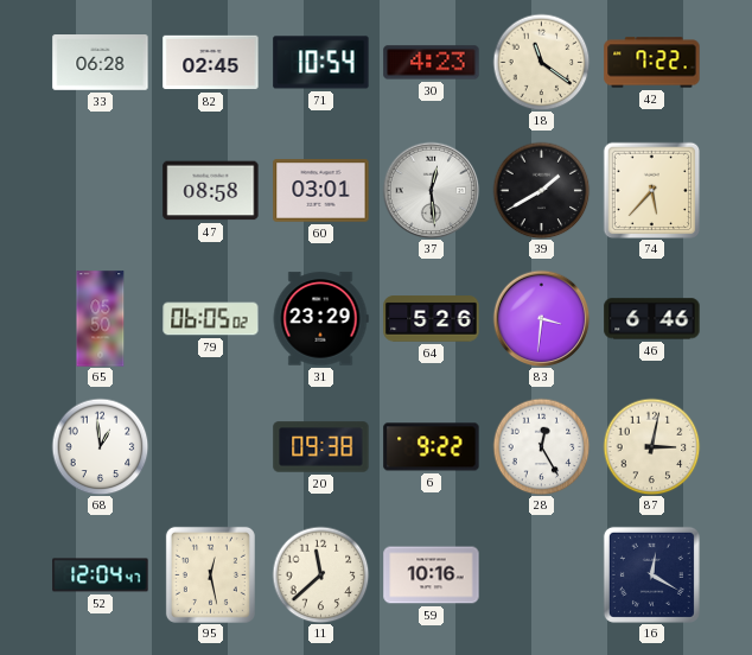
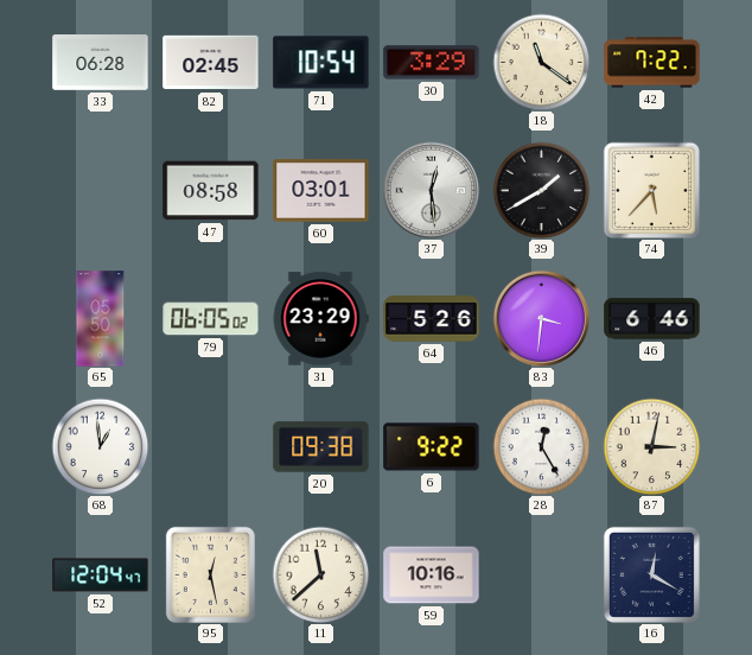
30: 4:23 -> 3:29 (432, 63)
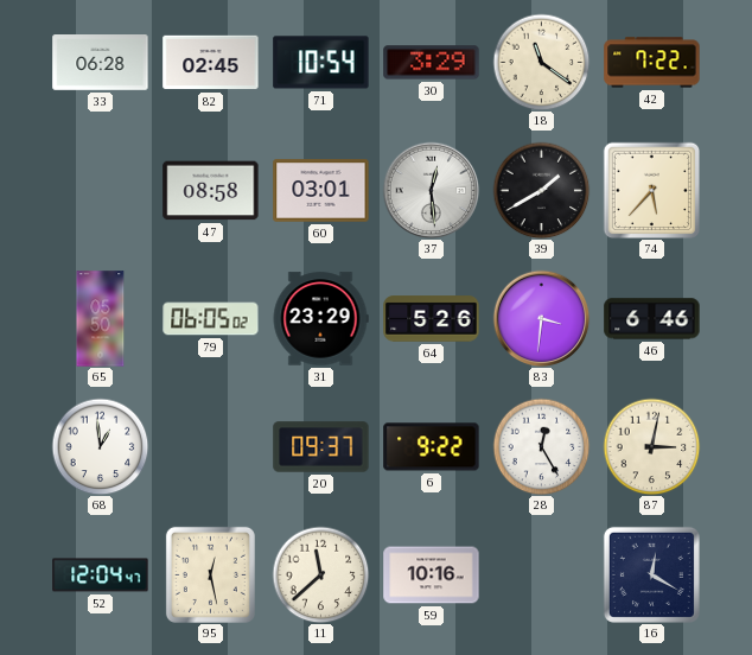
20: 09:38 -> 09:37 (321, 447)
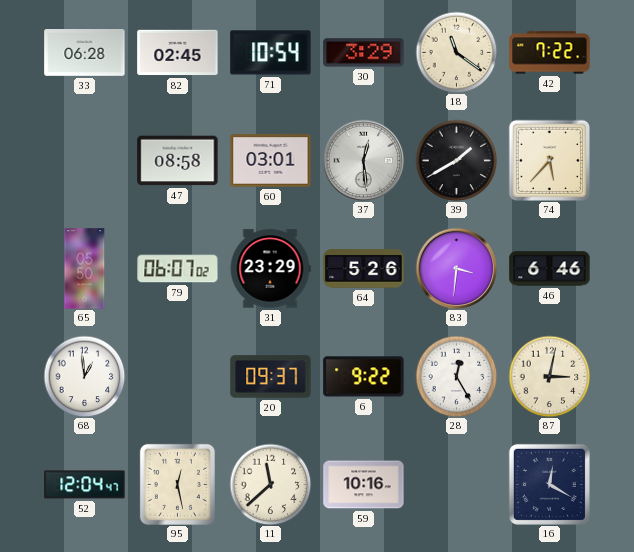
79: 06:05 -> 06:07 (178, 269)
